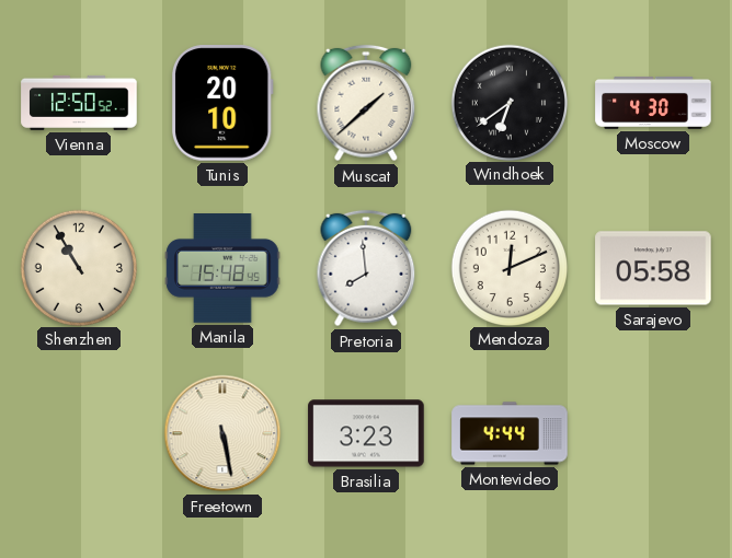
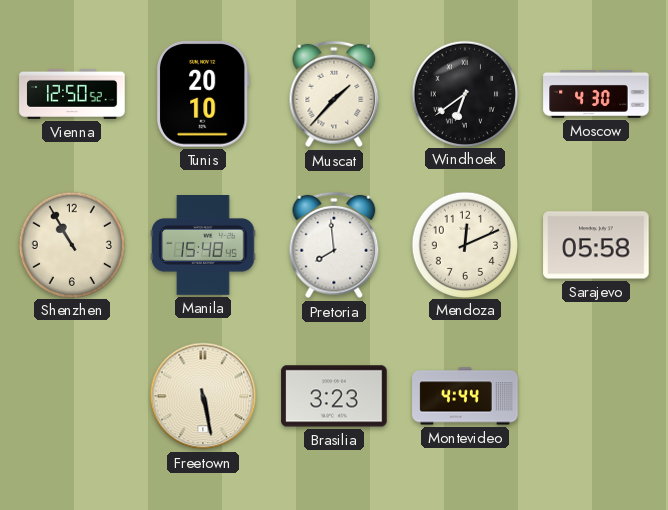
Muscat: 1:38 -> 1:37 (334, 94)
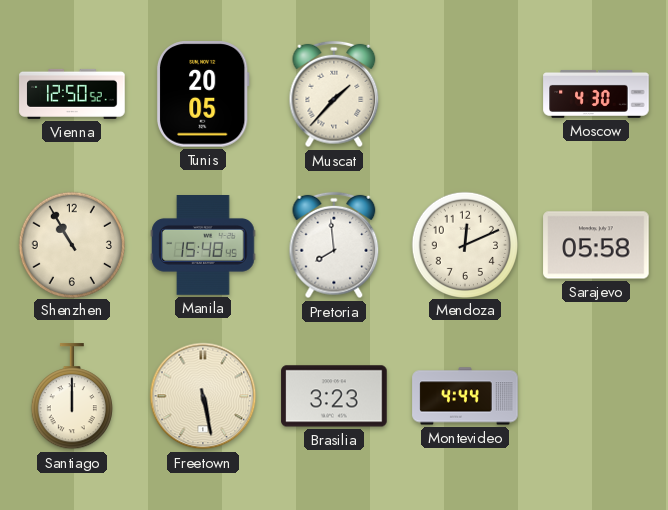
Tunis: 20:10 -> 20:05 (203, 94)
Windhoek: 6:39 -> none (464, 93)
Santiago: none -> 12:00 (72, 397)
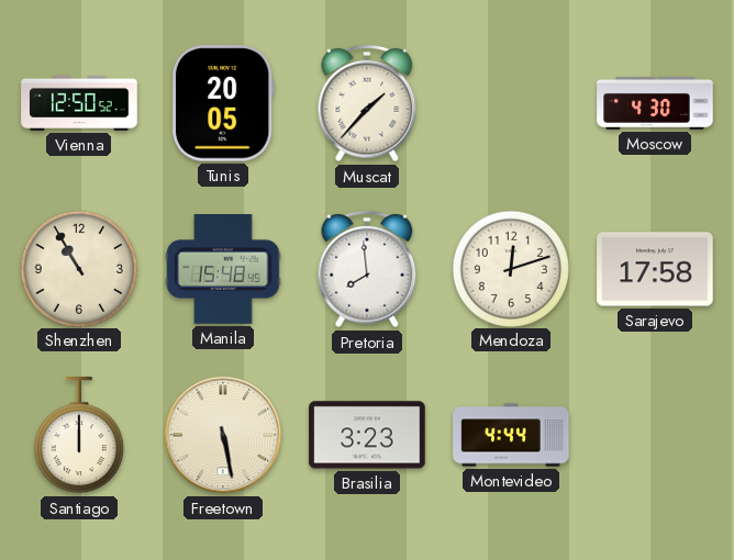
Mendoza: 12:11 -> 12:12 (510, 268)
Sarajevo: 05:58 -> 17:58 (655, 269)
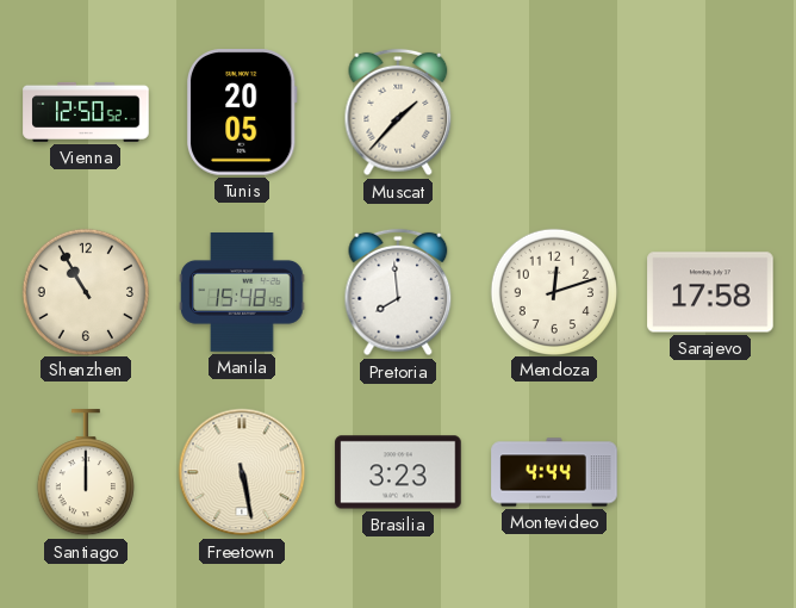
Moscow: 4:30 -> none (655, 103)
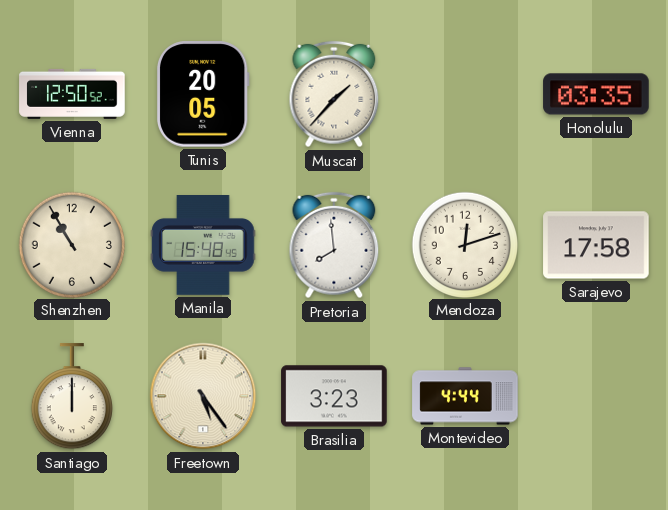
Honolulu: none -> 03:35 (596, 94)
Freetown: 5:28 -> 5:24 (203, 396)
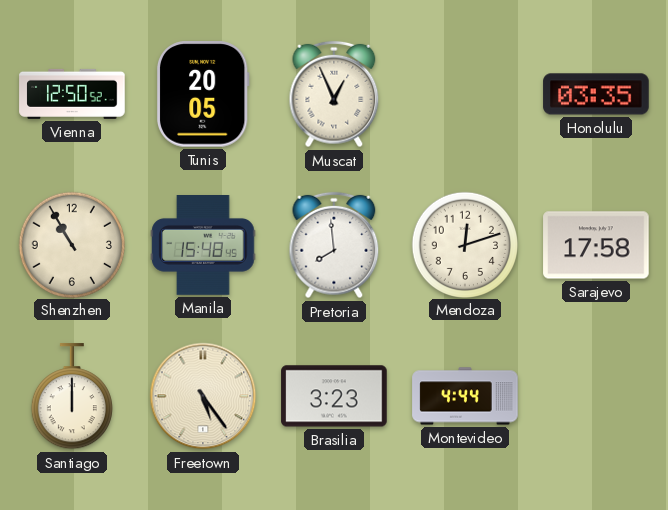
Muscat: 1:37 -> 12:56 (334, 94)
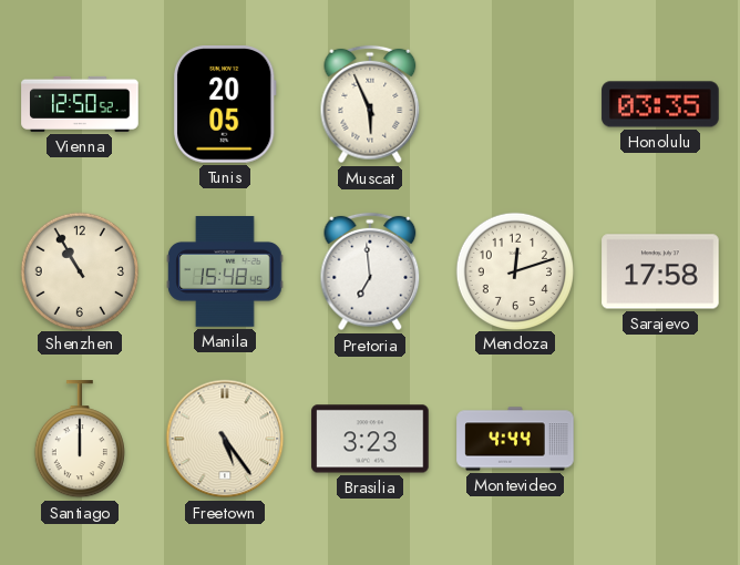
Muscat: 12:56 -> 5:56 (370, 104)
Pretoria: 7:59 -> 6:59 (370, 271)
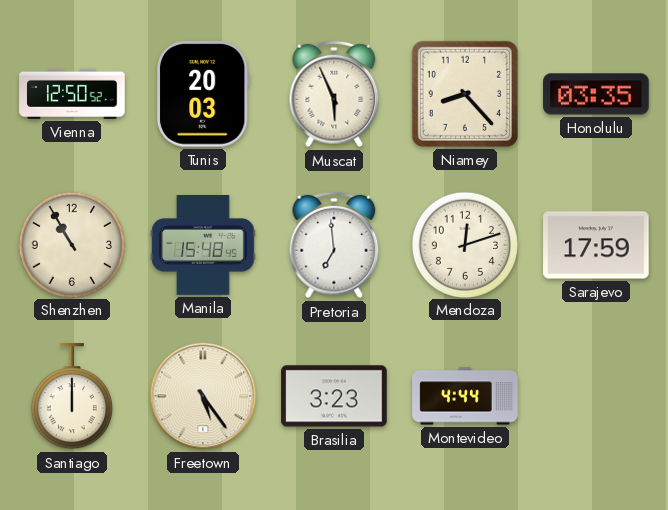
Tunis: 20:05 -> 20:03 (203, 94)
Niamey: none -> 8:23 (465, 94)
Sarajevo: 17:58 -> 17:59 (596, 245)
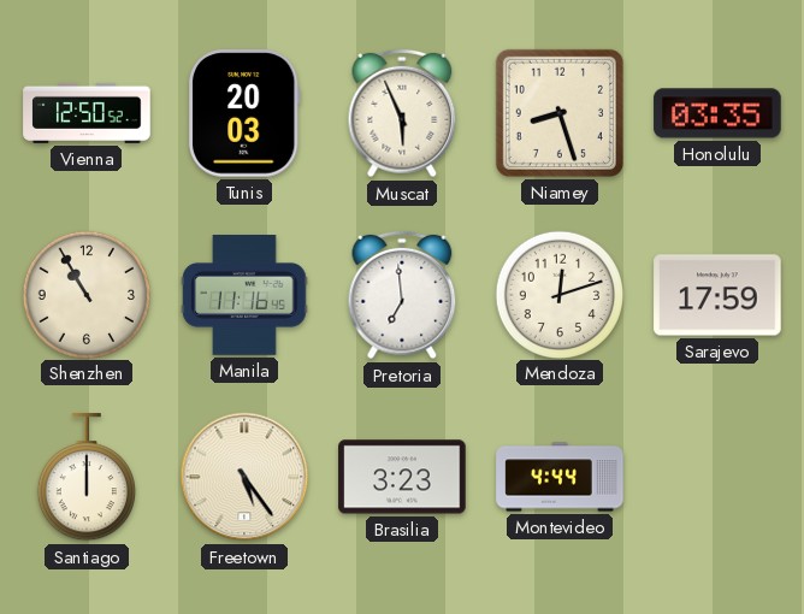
Niamey: 8:23 -> 8:27 (560, 113)
Manila: 15:48 -> 11:16 (244, 296)
